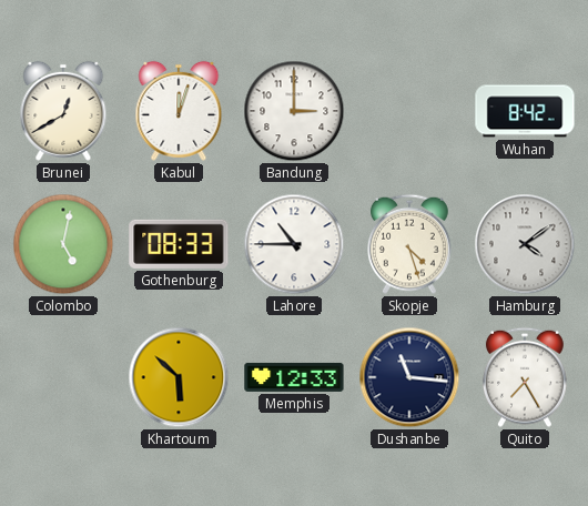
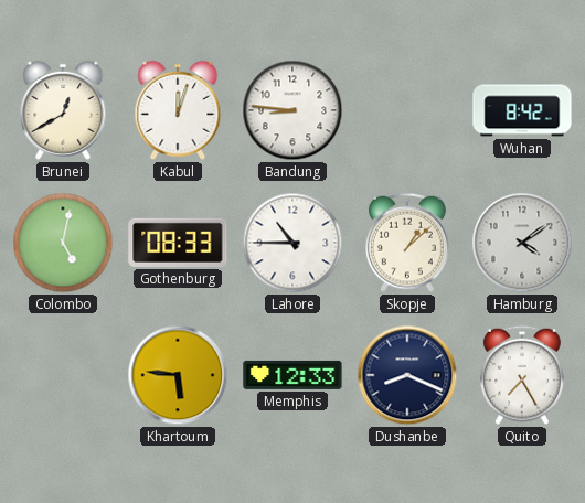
Bandung: 3:00 -> 8:46 (292, 110)
Skopje: 4:27 -> 1:08 (408, 243)
Khartoum: 5:52 -> 5:46 (178, 375)
Dushanbe: 11:16 -> 8:19 (407, 375)
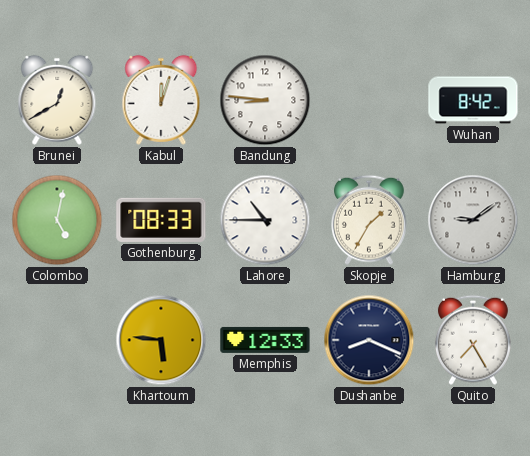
Skopje: 1:08 -> 1:35 (370, 220)
Hamburg: 4:09 -> 9:09 (473, 220)
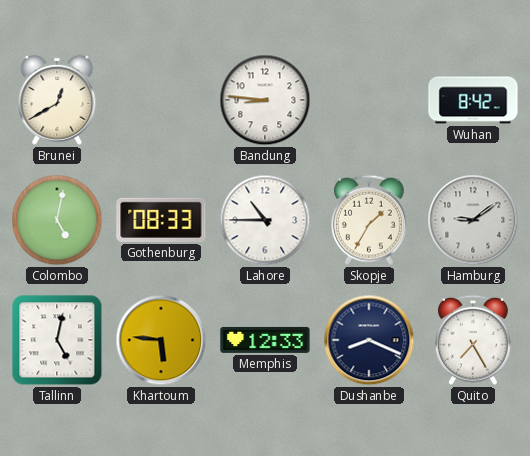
Kabul: 12:03 -> none (161, 100)
Tallinn: none -> 5:02 (57, 340)
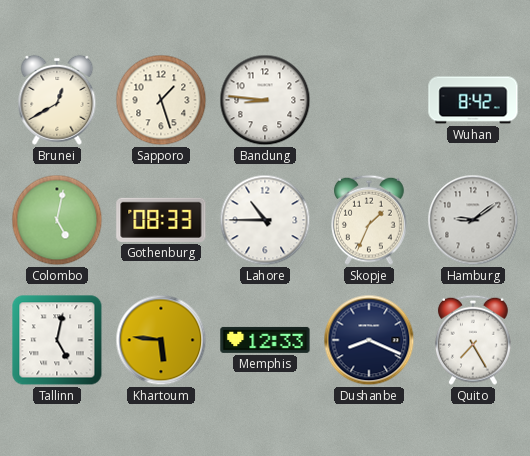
Sapporo: none -> 1:27 (161, 100)
Skopje: 1:35 -> 1:34 (370, 220)
